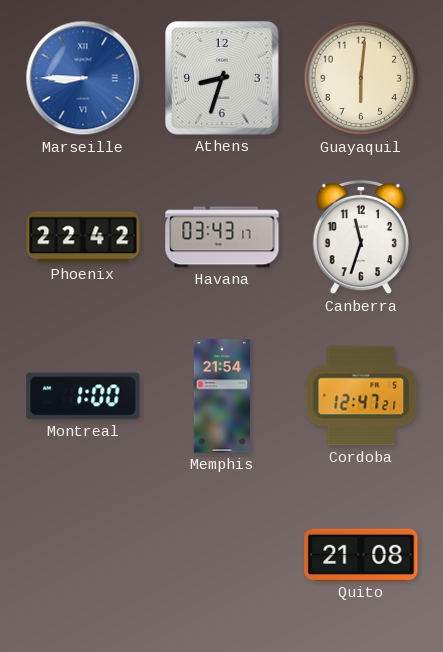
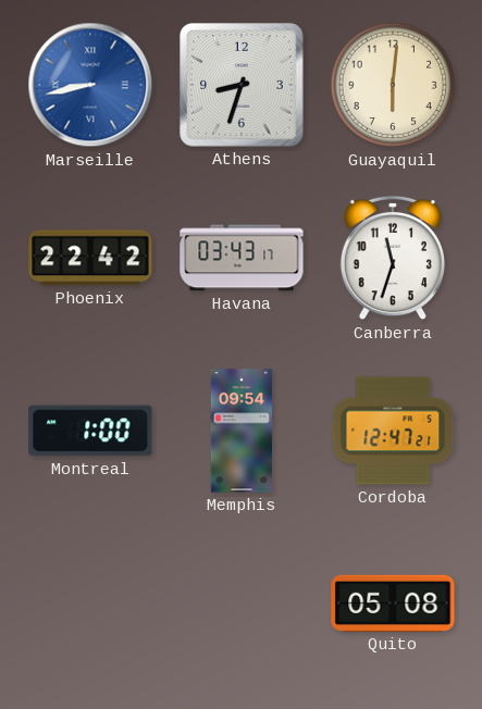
Marseille: 8:45 -> 8:43 (90, 85)
Memphis: 21:54 -> 09:54 (240, 431)
Quito: 21:08 -> 05:08 (393, 604)
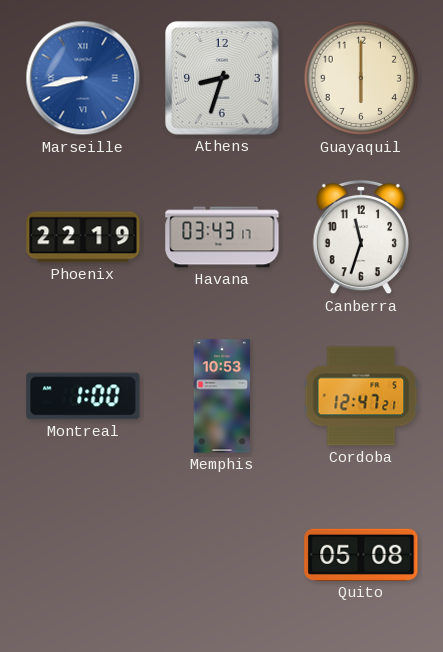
Guayaquil: 6:01 -> 6:00 (361, 78)
Phoenix: 22:42 -> 22:19 (83, 237)
Memphis: 09:54 -> 10:53 (221, 396)
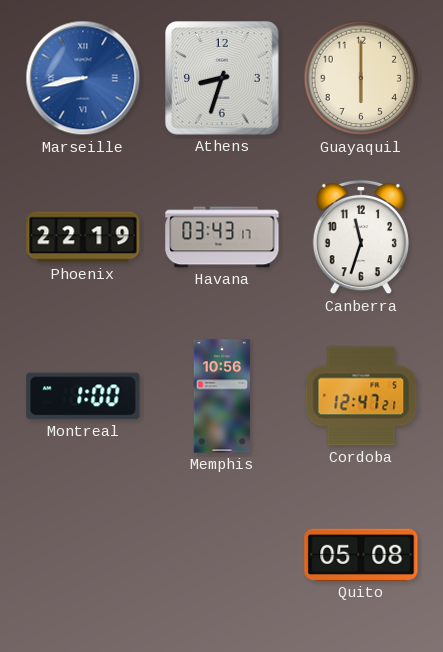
Memphis: 10:53 -> 10:56 (221, 396)
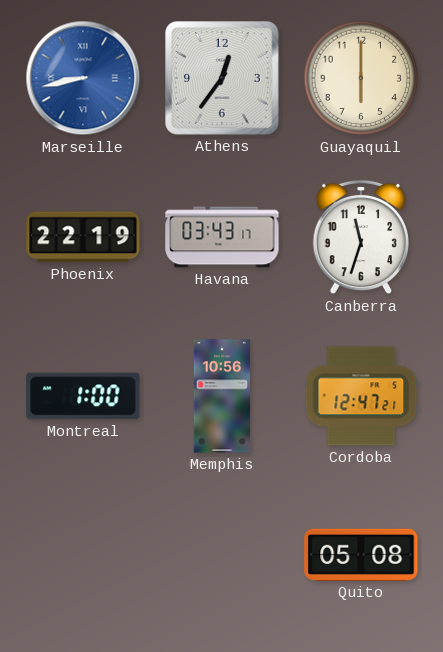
Athens: 8:33 -> 12:36 (222, 78)
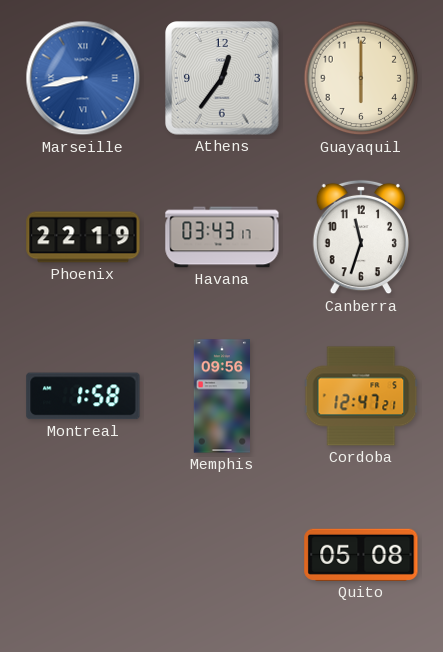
Montreal: 1:00 -> 1:58 (83, 396)
Memphis: 10:56 -> 09:56 (221, 396)
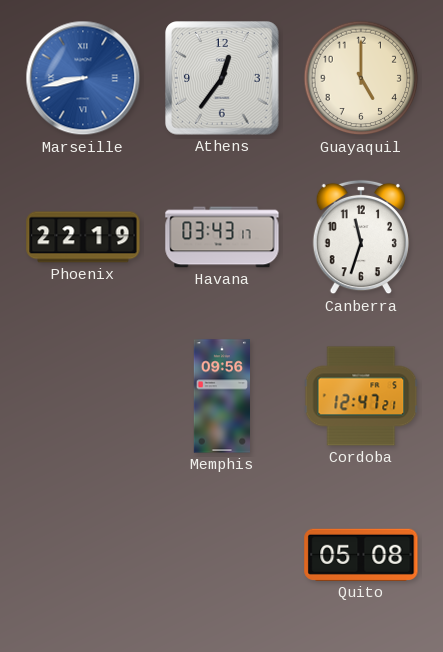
Guayaquil: 6:00 -> 5:00 (361, 78)
Montreal: 1:58 -> none (83, 396)
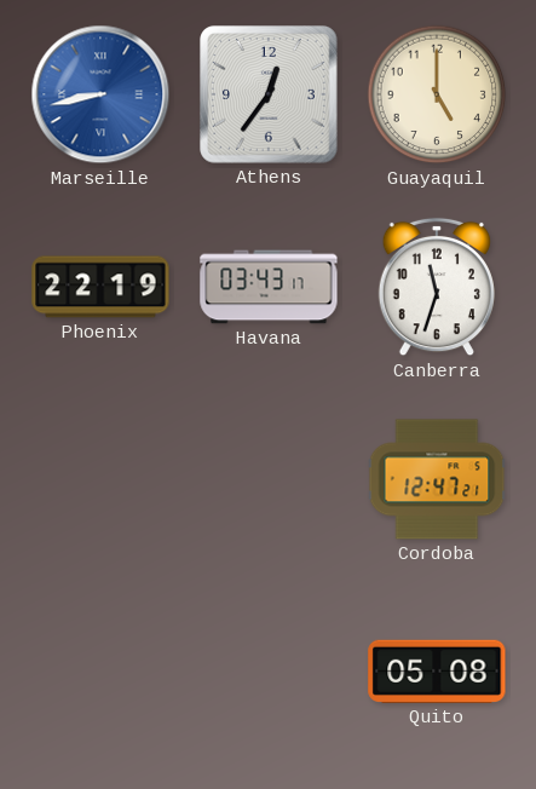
Memphis: 09:56 -> none (221, 396)
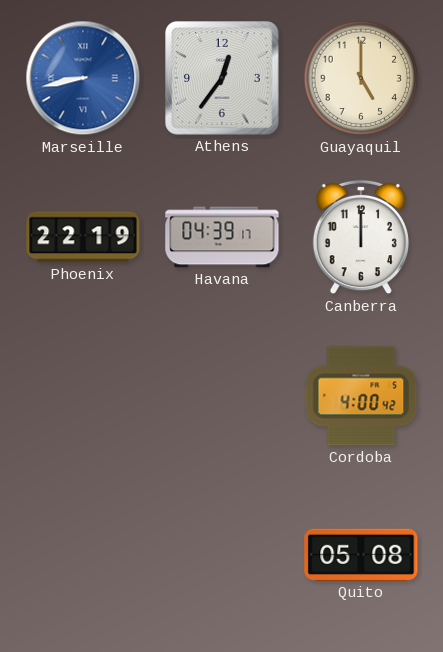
Havana: 03:43 -> 04:39 (222, 237)
Canberra: 11:33 -> 12:00 (361, 237)
Cordoba: 12:47 -> 4:00 (361, 396)
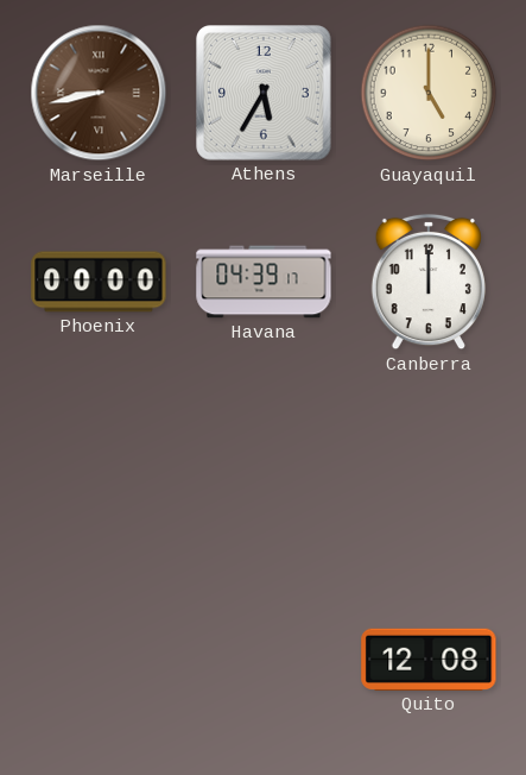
Marseille dial: blue -> brown (99, 93)
Athens: 12:36 -> 5:35 (264, 93)
Phoenix: 22:19 -> 00:00 (99, 282)
Cordoba: 4:00 -> none (361, 396)
Quito: 05:08 -> 12:08 (429, 660)
